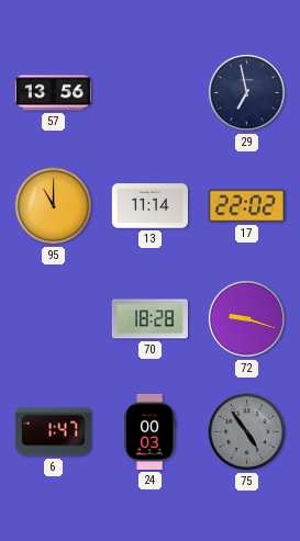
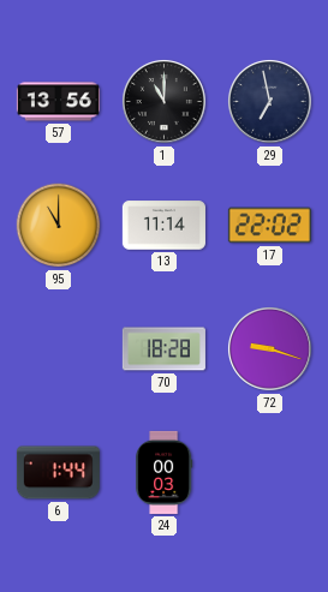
1: none -> 11:00 (163, 101)
6: 1:47 -> 1:44 (58, 473)
75: 4:54 -> none (247, 432)
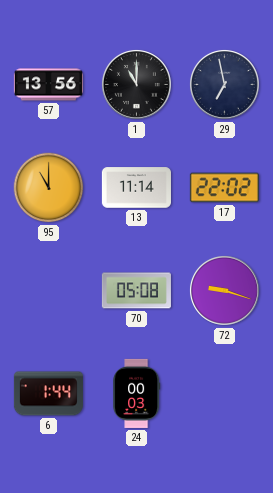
70: 18:28 -> 05:08 (136, 291)
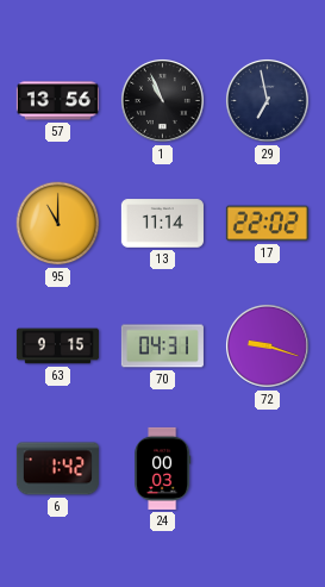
1: 11:00 -> 10:56 (162, 100)
63: none -> 9:15 (57, 346)
70: 05:08 -> 04:31 (162, 346)
6: 1:44 -> 1:42 (57, 469)
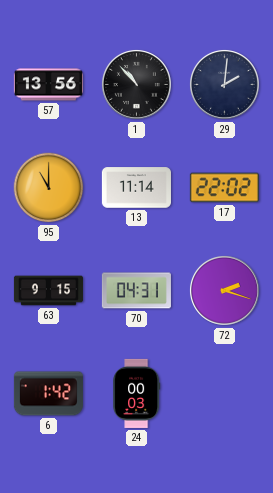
1: 10:56 -> 10:53 (136, 84)
29: 6:58 -> 2:01 (224, 84)
72: 9:18 -> 2:18 (224, 290)
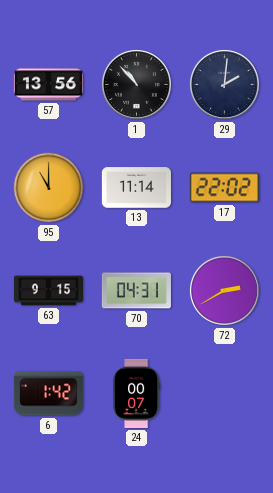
72: 2:18 -> 2:40 (224, 290)
24: 00:03 -> 00:07 (137, 393)
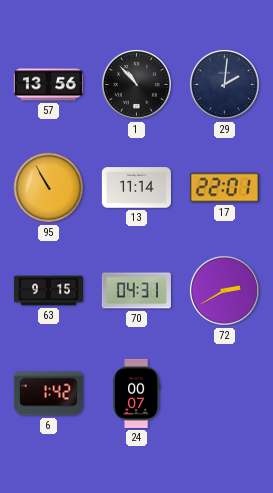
95: 11:00 -> 10:55 (49, 188)
17: 22:02 -> 22:01 (224, 188)
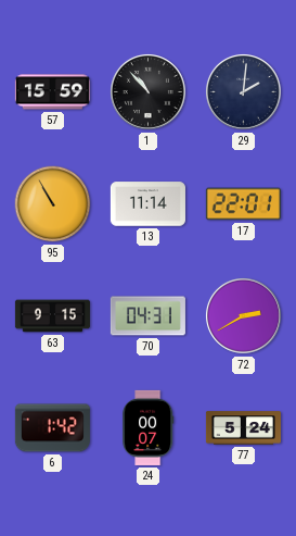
57: 13:56 -> 15:59 (52, 92)
77: none -> 5:24 (243, 428)
